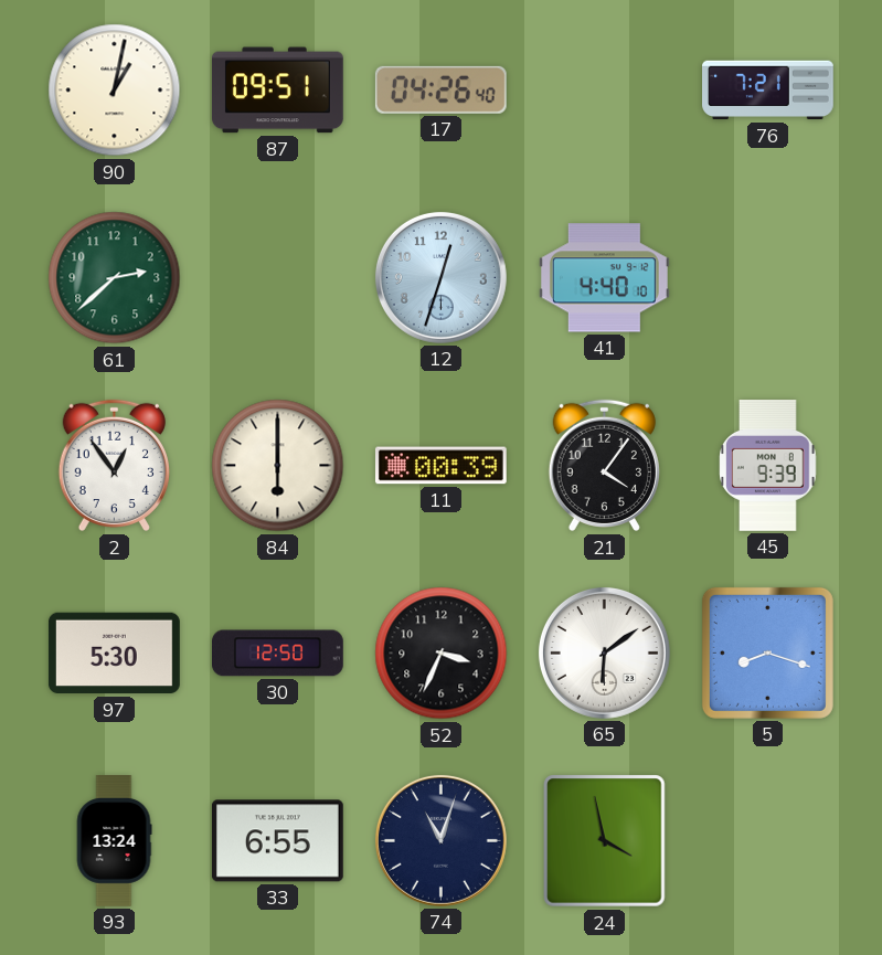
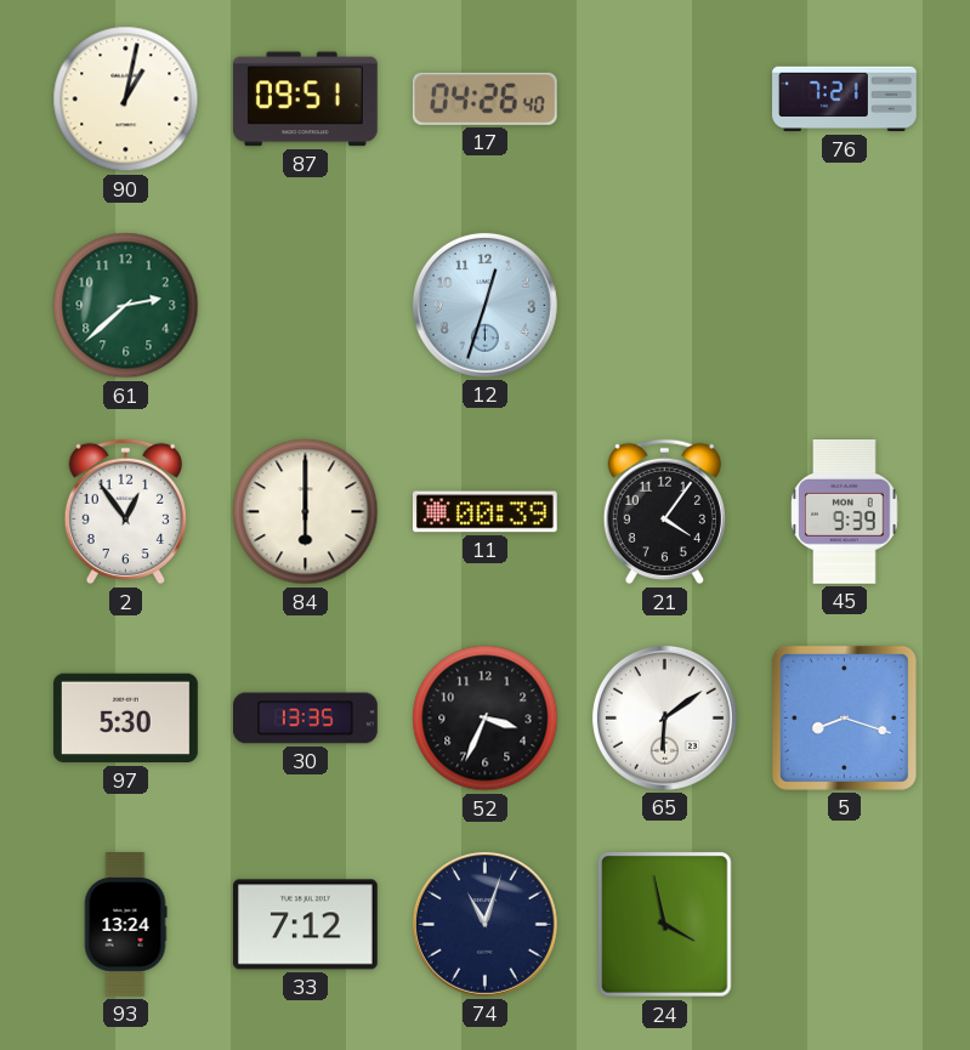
41: 4:40 -> none (604, 278)
30: 12:50 -> 13:35 (306, 719)
33: 6:55 -> 7:12 (305, 925)
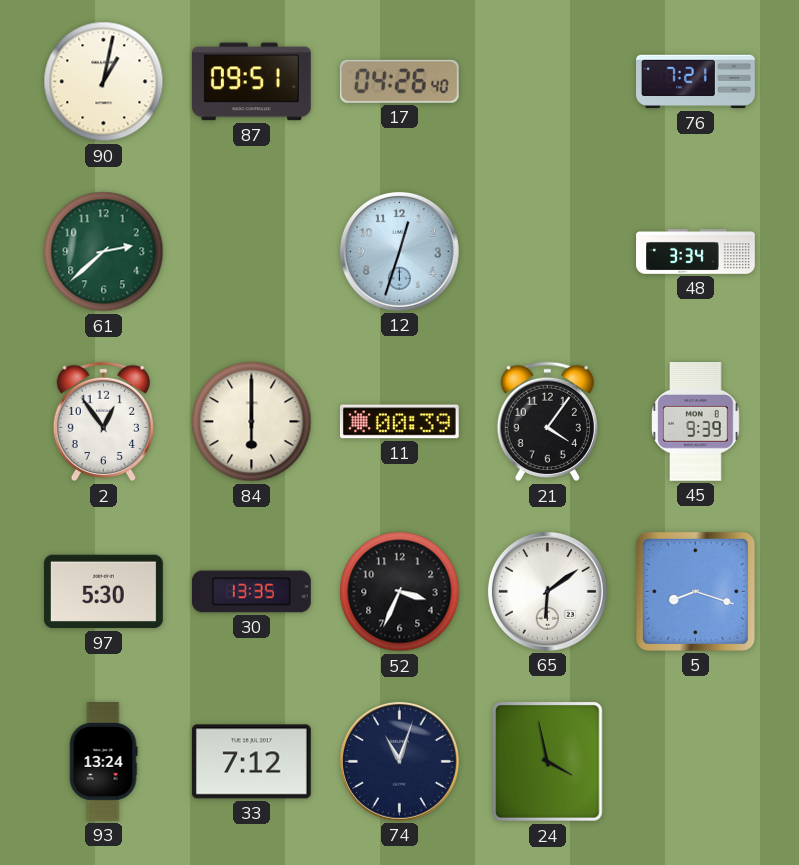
48: none -> 3:34 (696, 252)
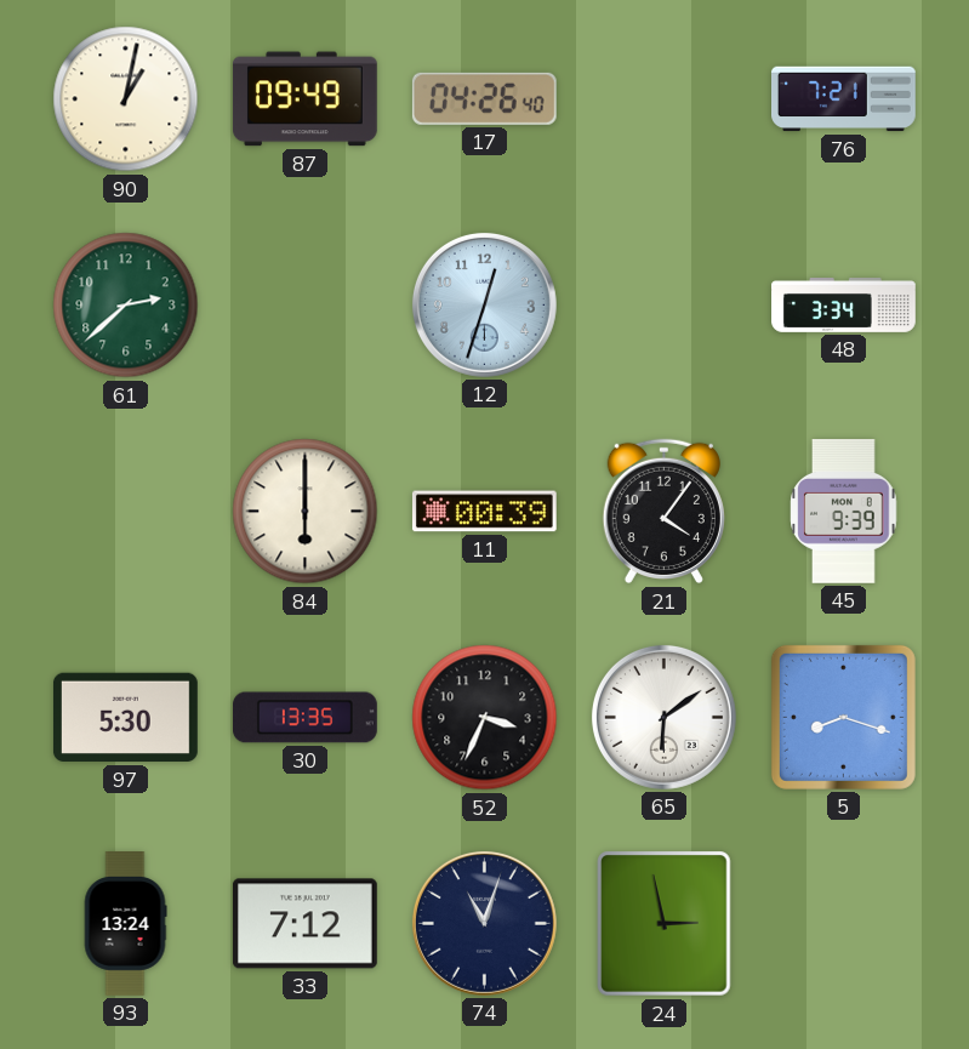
87: 09:51 -> 09:49 (304, 99)
2: 12:54 -> none (103, 422)
24: 3:58 -> 2:58 (665, 924)
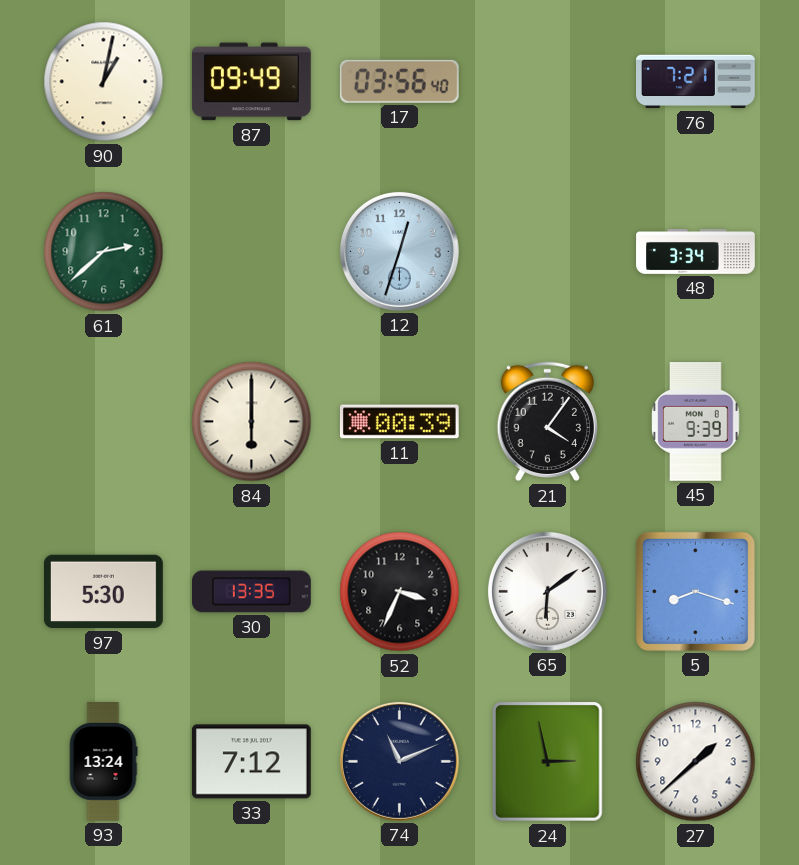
17: 04:26 -> 03:56 (399, 81)
74: 11:03 -> 11:11 (399, 761)
27: none -> 1:38 (696, 762)
